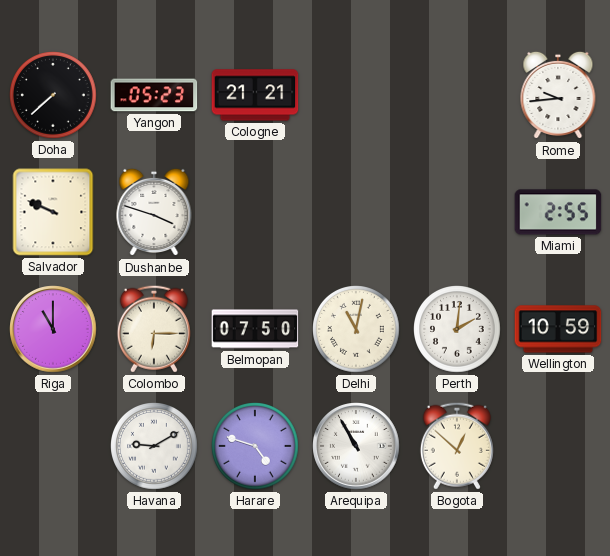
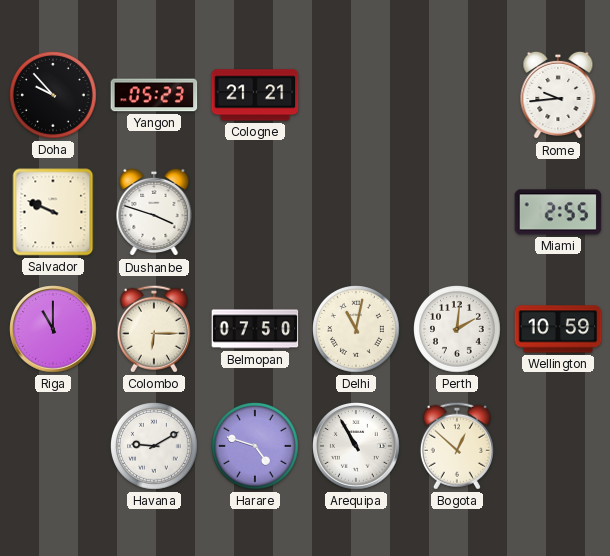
Doha: 7:38 -> 9:53 (54, 96)
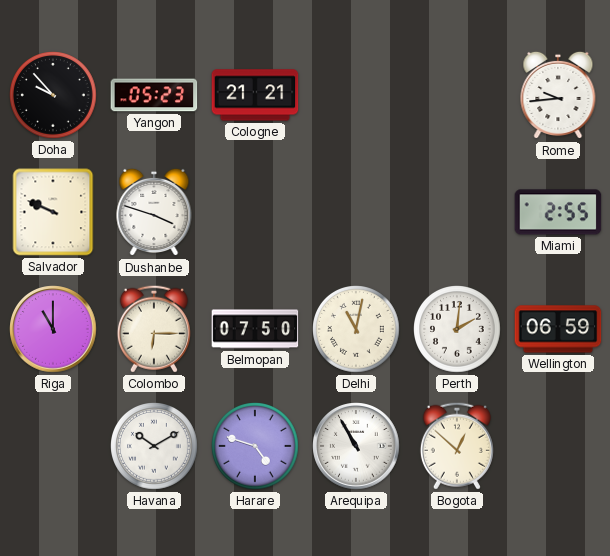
Wellington: 10:59 -> 06:59 (558, 329)
Havana: 9:10 -> 10:10 (155, 447)
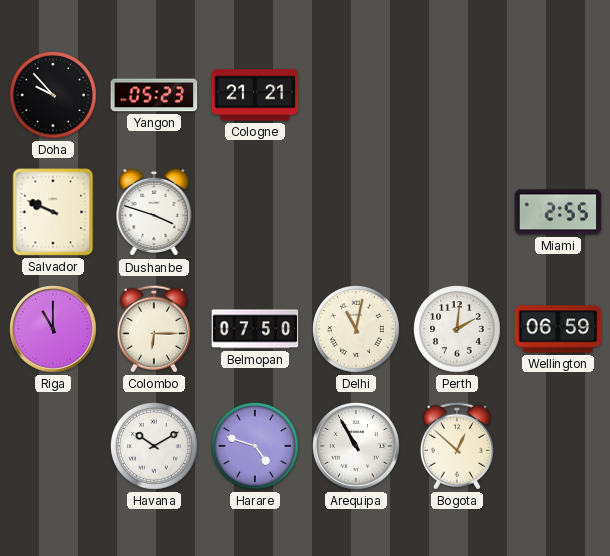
Rome: 9:44 -> none (558, 95)
